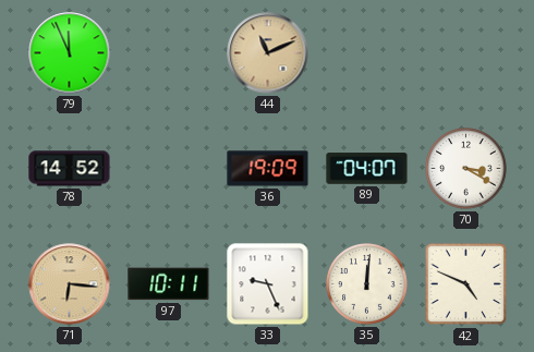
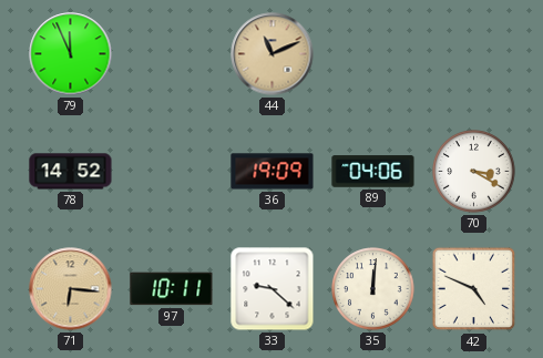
89: 04:07 -> 04:06 (373, 172)
33: 9:26 -> 9:22 (273, 289)
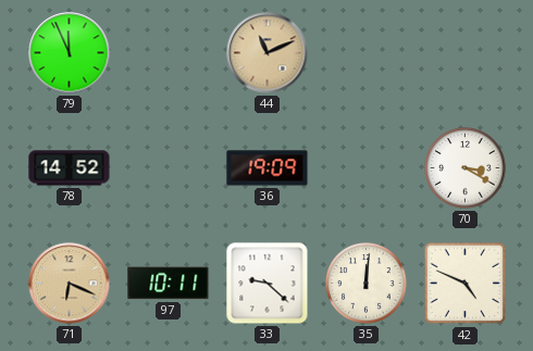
89: 04:06 -> none (373, 172)
71: 6:16 -> 6:19 (70, 284)
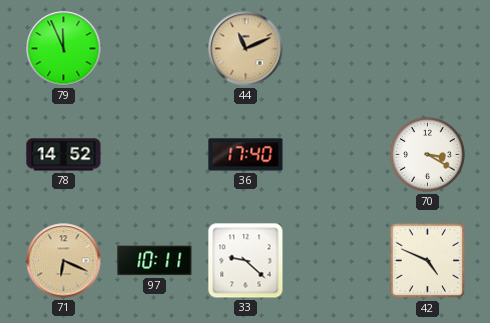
36: 19:09 -> 17:40 (246, 155)
35: 12:01 -> none (367, 284)
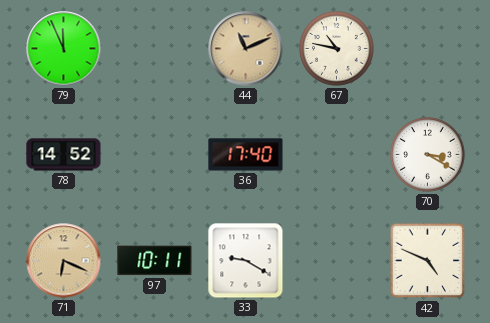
67: none -> 10:47 (337, 49)
33: 9:22 -> 9:20 (246, 261)
